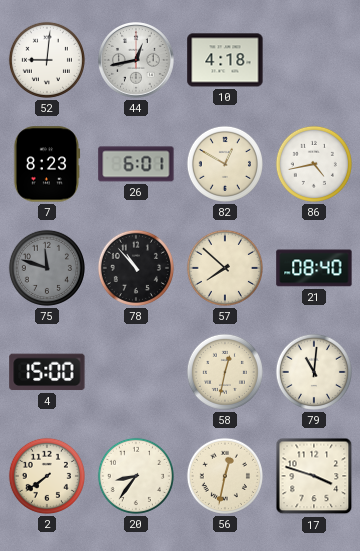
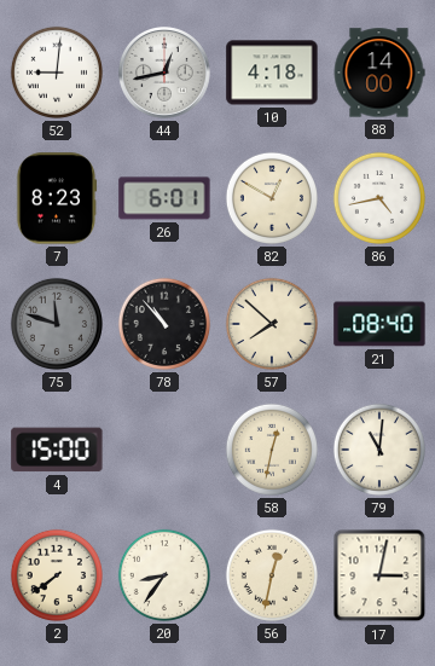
88: none -> 14:00 (379, 73)
17: 3:48 -> 3:02 (379, 575)
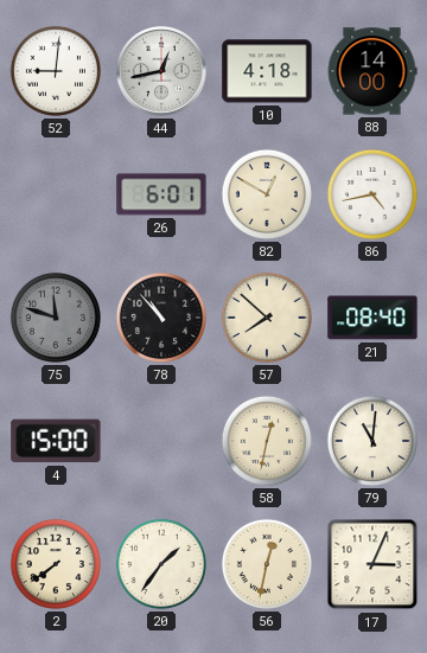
7: 8:23 -> none (57, 198)
20: 8:36 -> 1:36 (161, 564)
17: 3:02 -> 3:04 (372, 564)
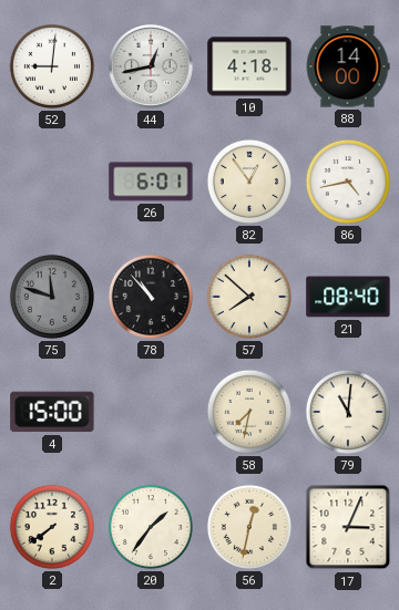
82: 12:50 -> 12:54 (249, 182)
58: 12:32 -> 7:32 (249, 412)
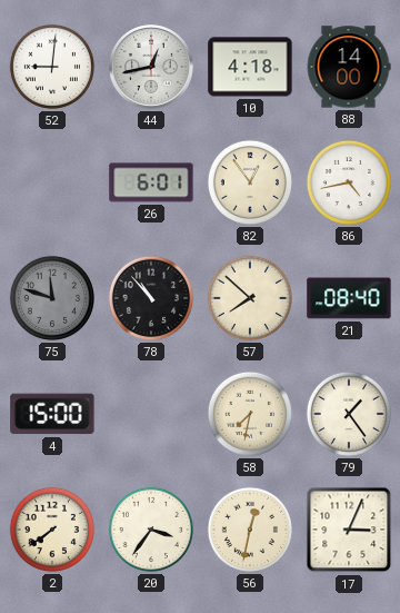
79: 11:01 -> 1:24 (349, 414)
20: 1:36 -> 3:36 (151, 530)
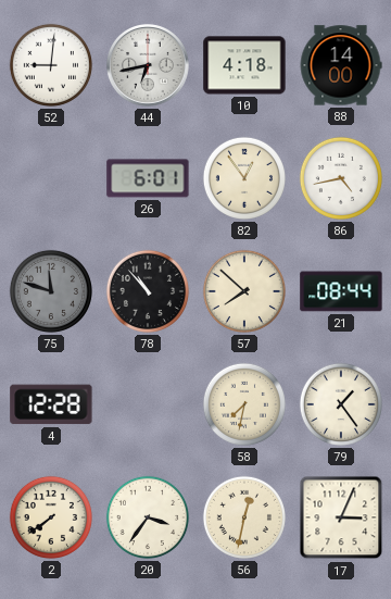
44: 12:43 -> 6:43 (149, 66)
21: 08:40 -> 08:44 (341, 291)
4: 15:00 -> 12:28 (51, 404)
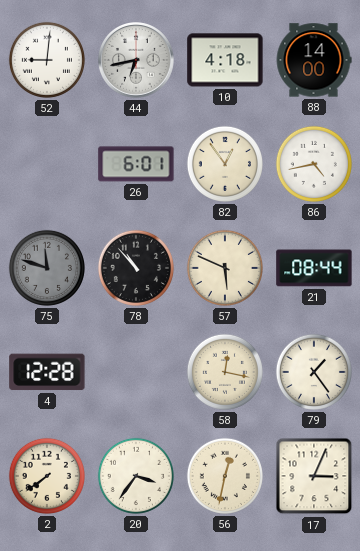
57: 7:52 -> 5:49 (225, 268)
58: 7:32 -> 12:17 (225, 372)
